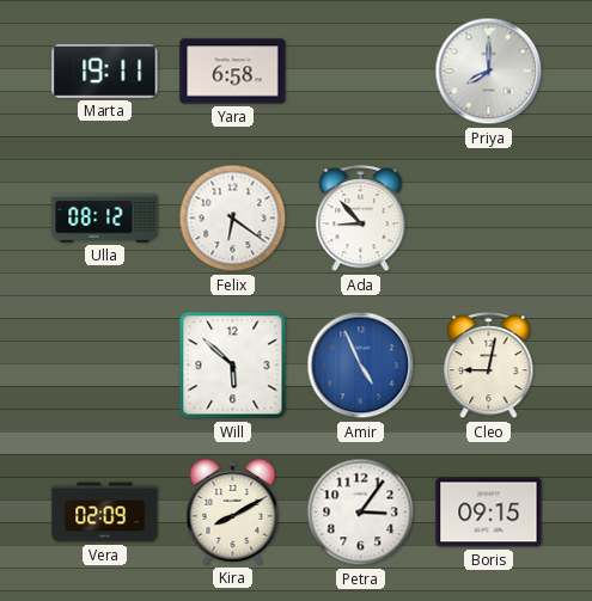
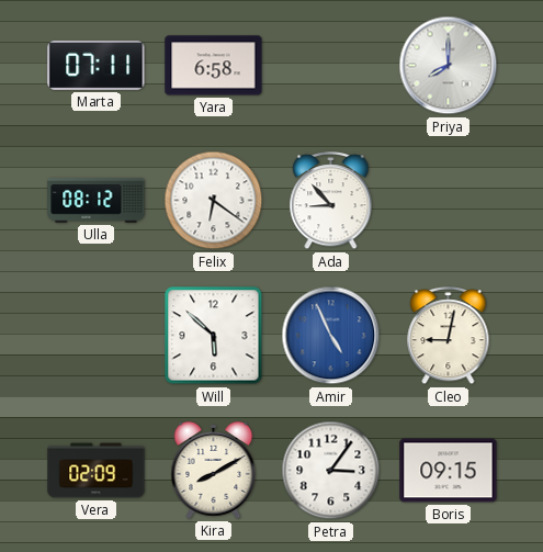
Marta: 19:11 -> 07:11 (97, 65)
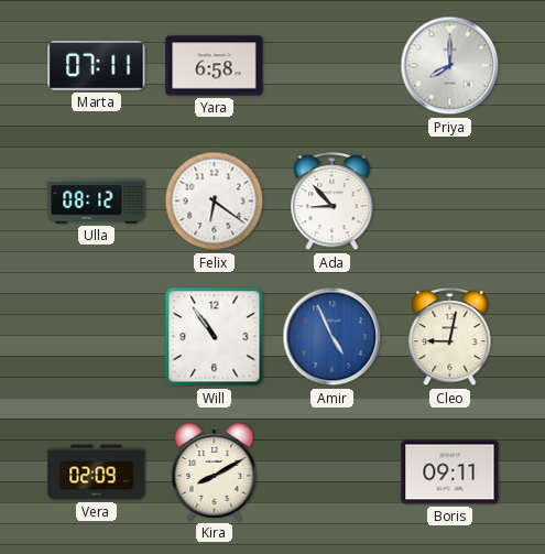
Will: 5:52 -> 10:54 (215, 337)
Petra: 3:06 -> none (331, 471)
Boris: 09:15 -> 09:11 (450, 472)
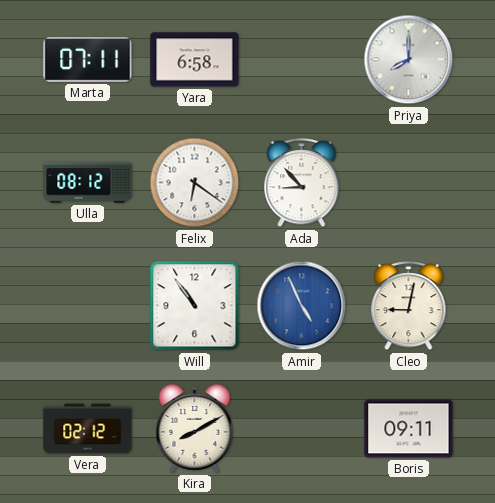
Vera: 02:09 -> 02:12 (88, 429)
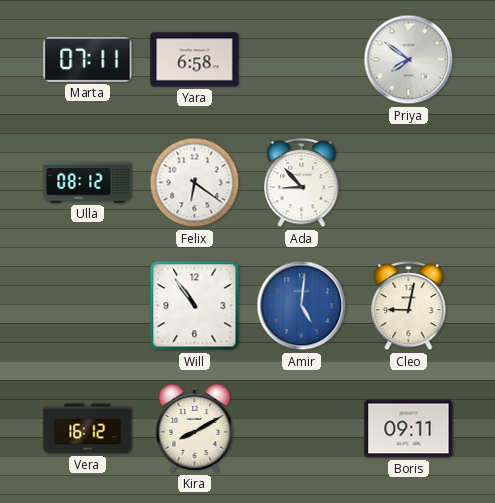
Priya: 8:00 -> 7:51 (409, 60)
Amir: 4:56 -> 5:01 (302, 306)
Vera: 02:12 -> 16:12 (88, 429)
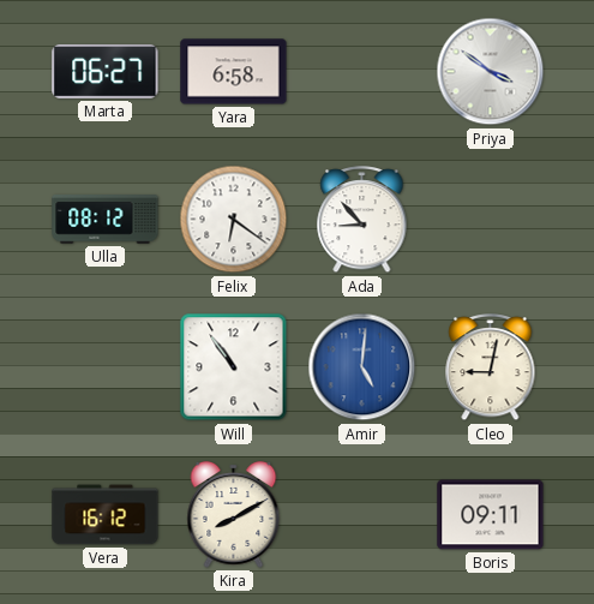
Marta: 07:11 -> 06:27 (106, 71)
Priya: 7:51 -> 3:51 (491, 72)
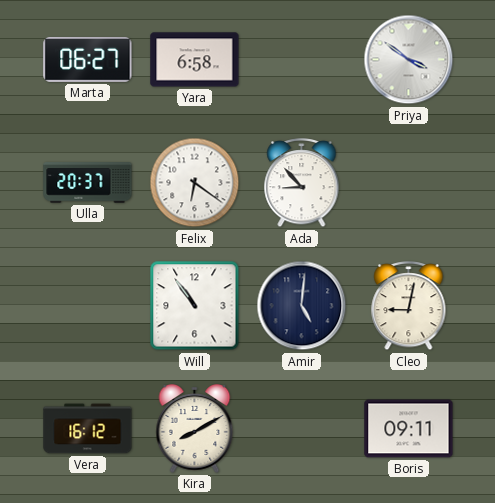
Ulla: 08:12 -> 20:37 (88, 183)
Amir dial: blue -> navy (302, 306)
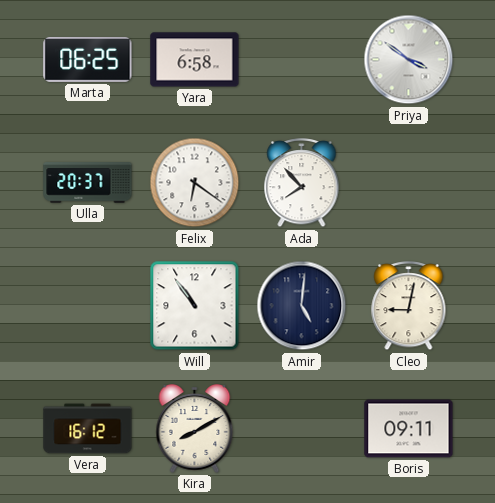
Marta: 06:27 -> 06:25 (88, 59)
Ada: 8:53 -> 7:53 (302, 184)
